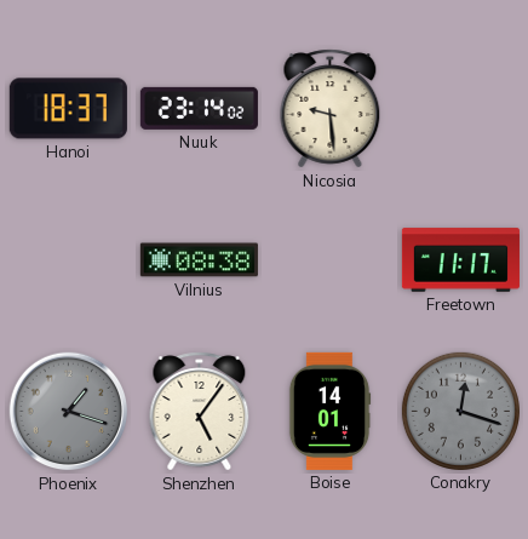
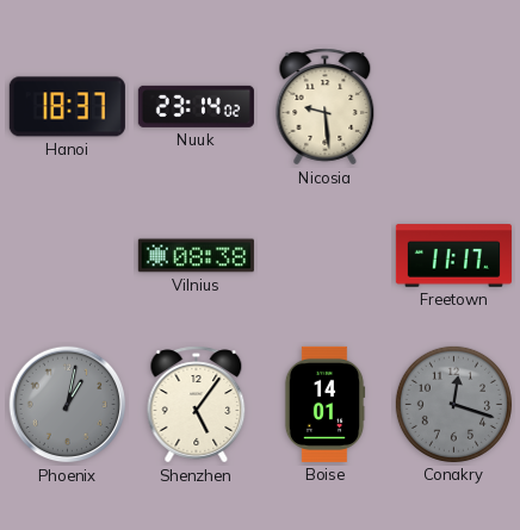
Phoenix: 1:18 -> 1:02 (68, 405)
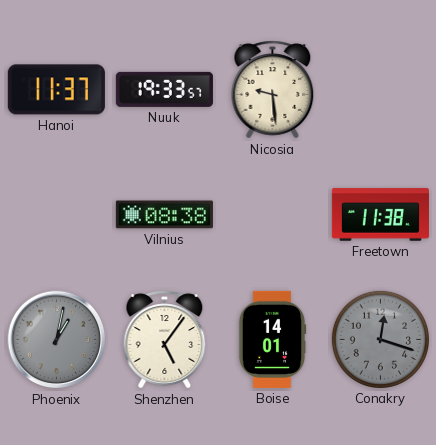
Hanoi: 18:37 -> 11:37 (56, 90)
Nuuk: 23:14 -> 19:33 (164, 89)
Freetown: 11:17 -> 11:38 (380, 215)
